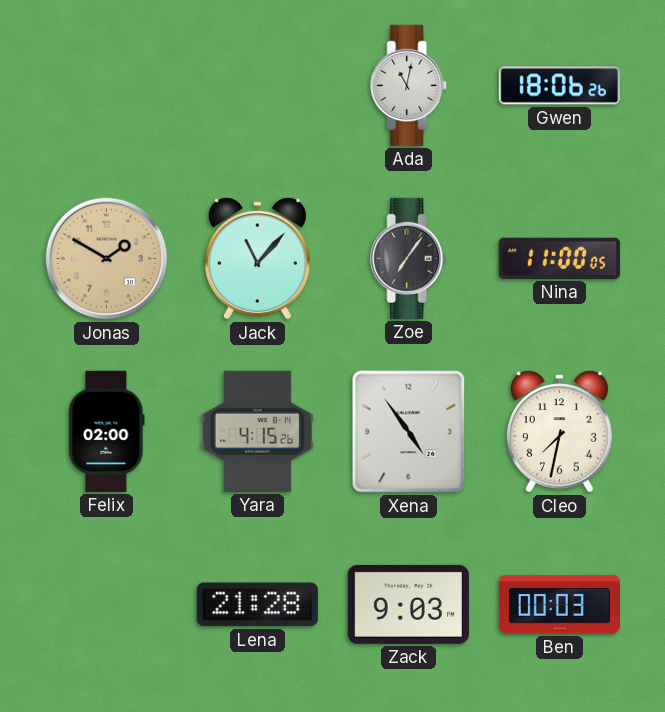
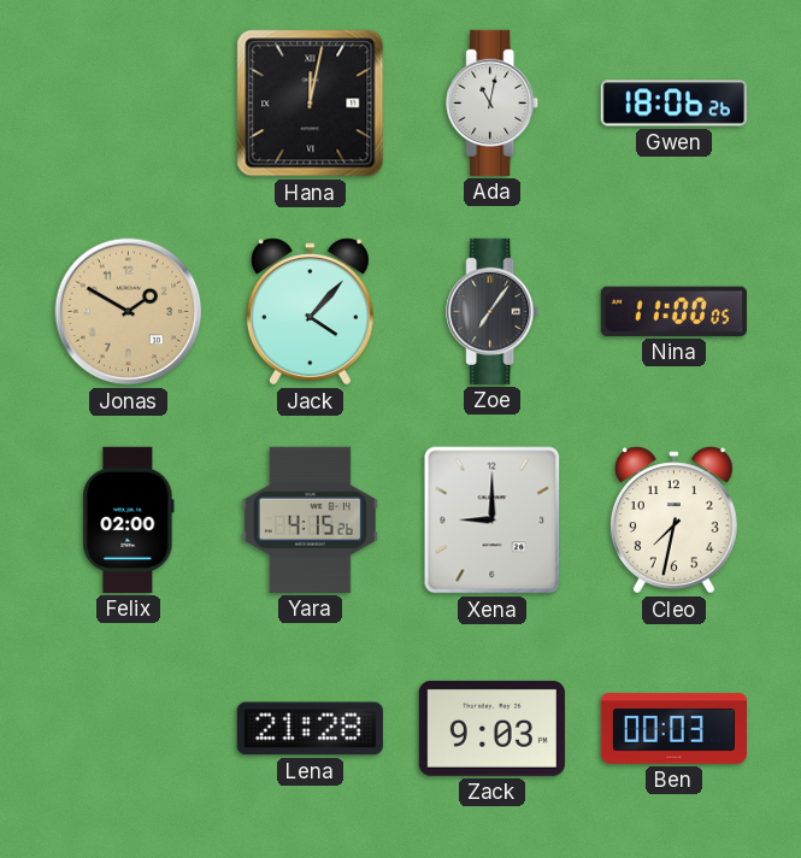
Hana: none -> 12:02 (311, 104)
Jack: 11:07 -> 4:07 (310, 312)
Xena: 4:54 -> 9:00 (493, 521)
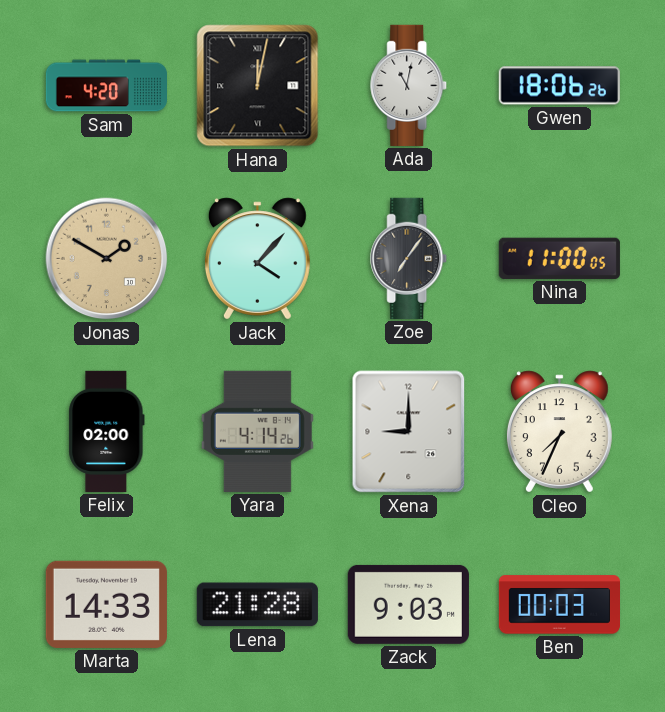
Sam: none -> 4:20 (106, 86)
Yara: 4:15 -> 4:14 (257, 431)
Cleo: 7:32 -> 7:34 (559, 432)
Marta: none -> 14:33 (106, 604)
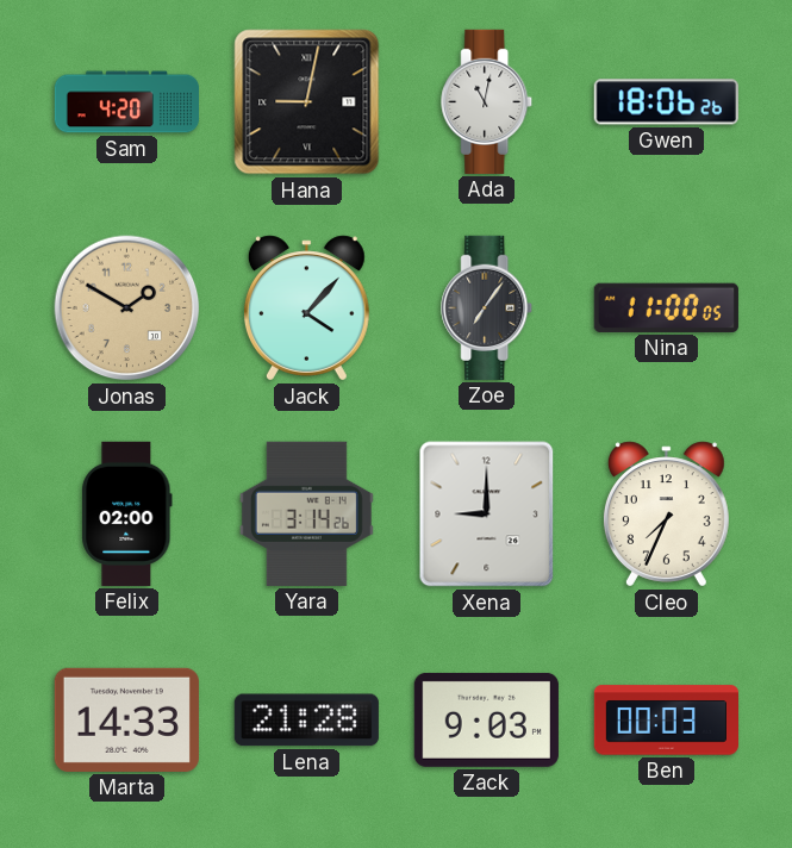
Hana: 12:02 -> 9:02 (307, 102)
Yara: 4:14 -> 3:14 (306, 513)
